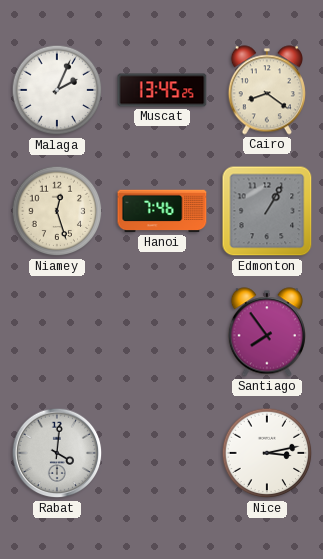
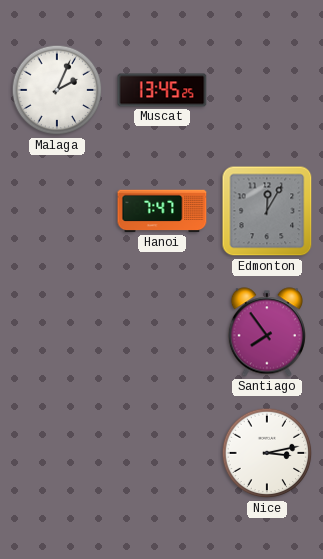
Cairo: 8:21 -> none (267, 90)
Niamey: 12:27 -> none (57, 211)
Hanoi: 7:46 -> 7:47 (162, 211)
Edmonton: 1:05 -> 12:05 (267, 211)
Rabat: 4:01 -> none (57, 453)
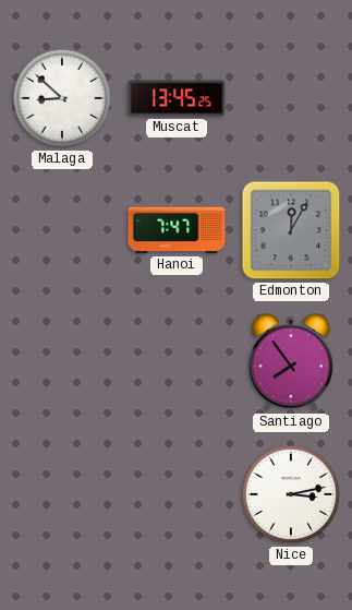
Malaga: 2:04 -> 8:52 (62, 98)
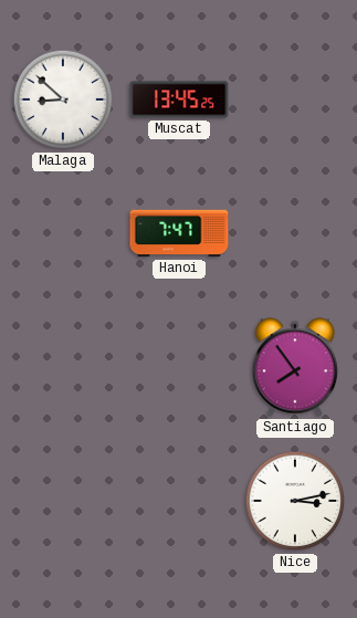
Edmonton: 12:05 -> none (291, 230)
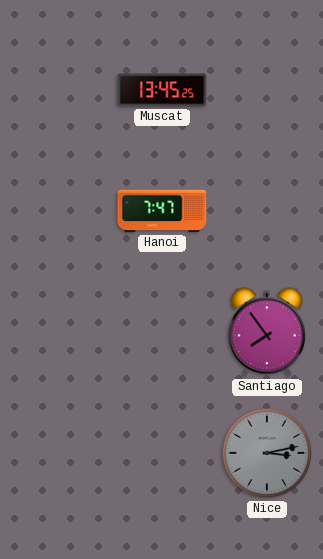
Malaga: 8:52 -> none (63, 99)
Nice dial: white -> grey (267, 453)
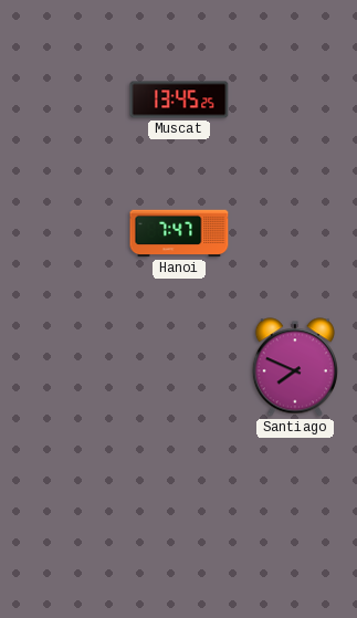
Santiago: 7:54 -> 7:49 (295, 367)
Nice: 3:13 -> none (267, 453)
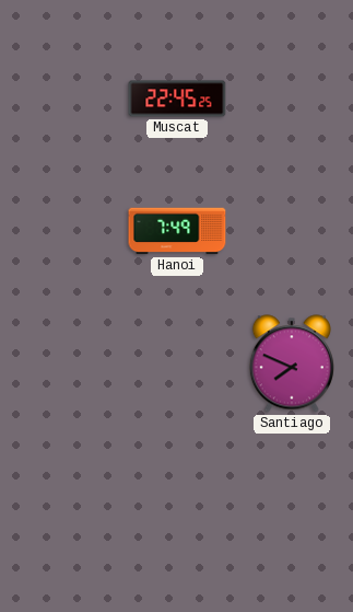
Muscat: 13:45 -> 22:45 (177, 99)
Hanoi: 7:47 -> 7:49 (177, 231)
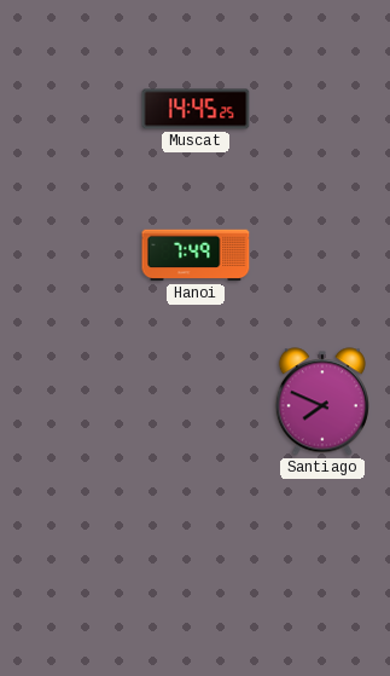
Muscat: 22:45 -> 14:45 (196, 109)
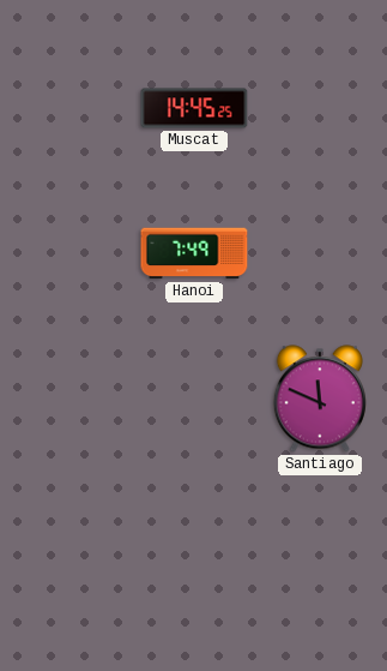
Santiago: 7:49 -> 11:49 (320, 399)
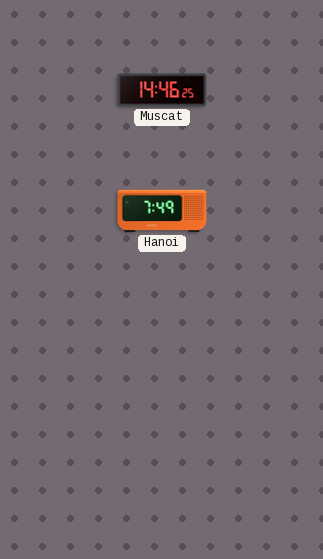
Muscat: 14:45 -> 14:46 (162, 90)
Santiago: 11:49 -> none (320, 399)
